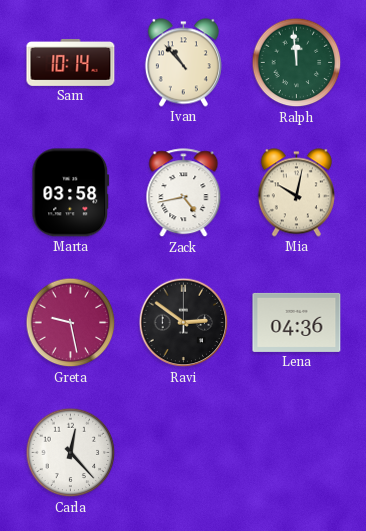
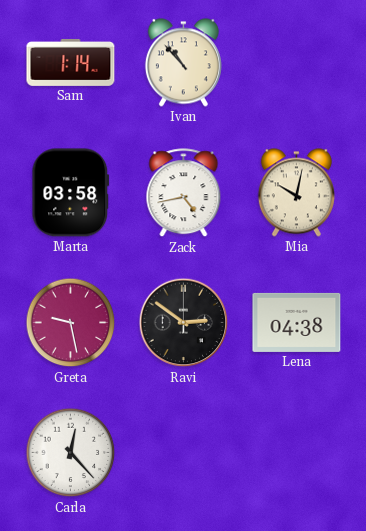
Sam: 10:14 -> 1:14 (71, 62)
Ralph: 11:59 -> none (297, 63)
Lena: 04:36 -> 04:38 (297, 322)
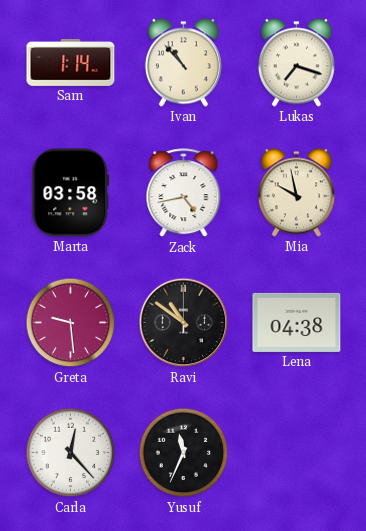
Lukas: none -> 7:18 (296, 63)
Mia: 10:02 -> 9:58 (296, 193)
Greta: 9:28 -> 9:29 (71, 323)
Ravi: 2:51 -> 10:51 (184, 323)
Yusuf: none -> 11:34 (184, 453)
